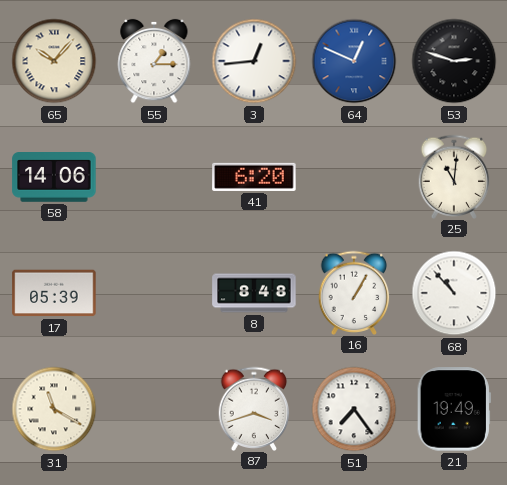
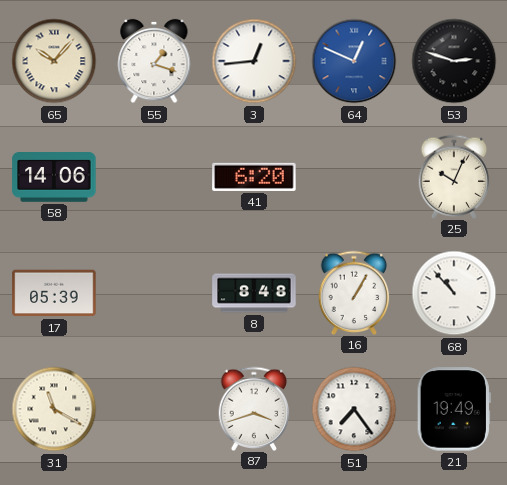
55: 1:15 -> 1:18 (154, 61)
25: 11:01 -> 10:04 (454, 176)
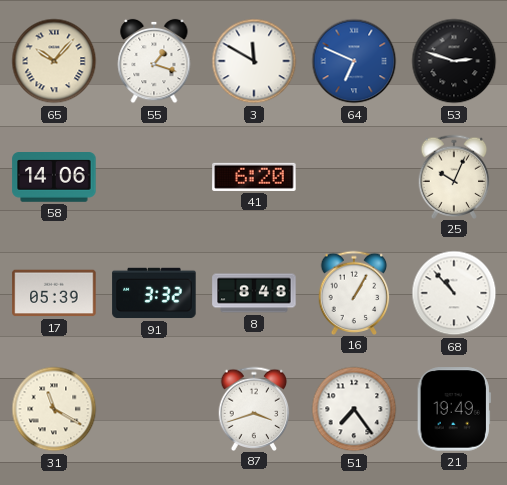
3: 12:44 -> 11:50 (254, 61)
64: 12:49 -> 6:49 (354, 61)
91: none -> 3:32 (154, 293)
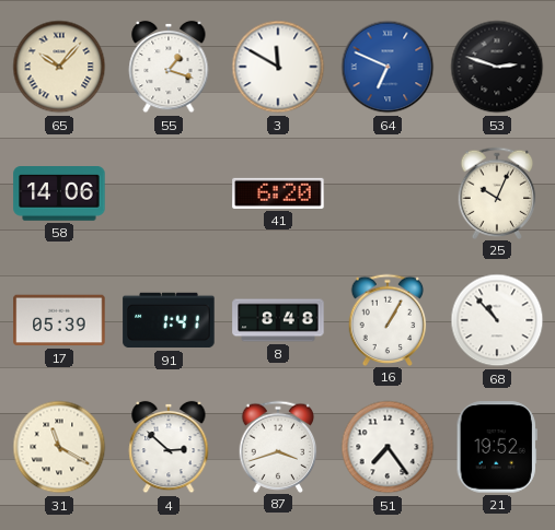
91: 3:32 -> 1:41 (169, 320)
4: none -> 2:52 (169, 447)
21: 19:49 -> 19:52 (497, 447)
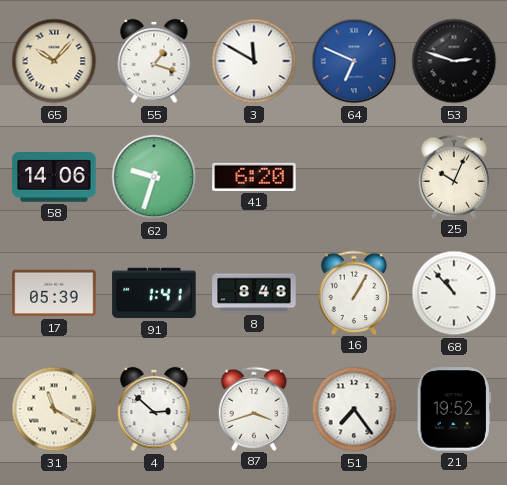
62: none -> 9:33 (154, 177)
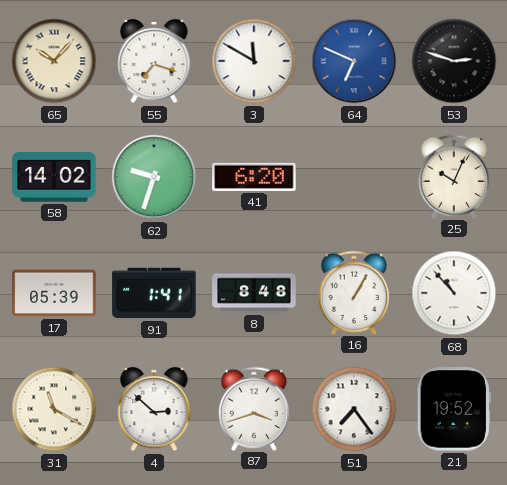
55: 1:18 -> 7:18 (154, 61)
58: 14:06 -> 14:02 (54, 178)
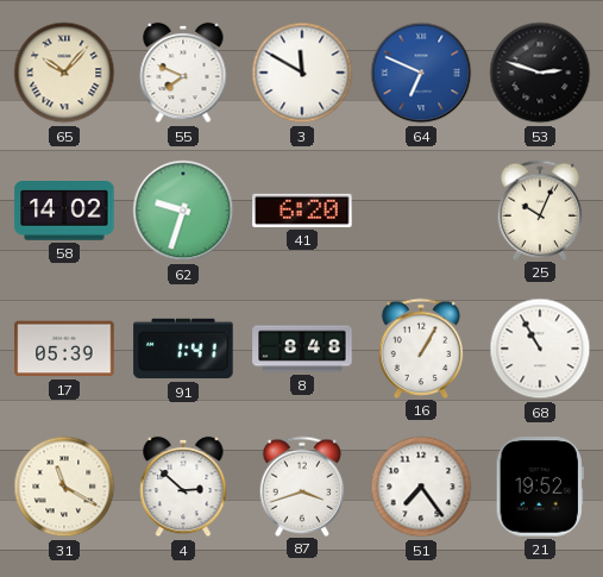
55: 7:18 -> 7:49 (183, 73)
68: 10:53 -> 10:55 (540, 349)
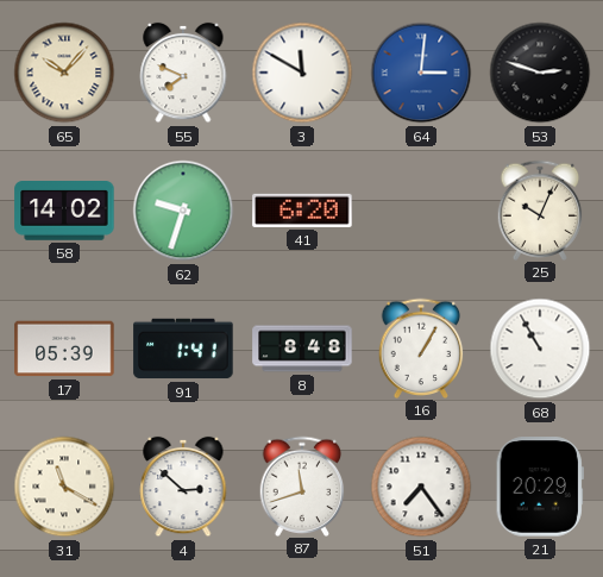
64: 6:49 -> 3:01 (421, 73)
87: 3:42 -> 11:42 (302, 485)
21: 19:52 -> 20:29 (540, 487)
